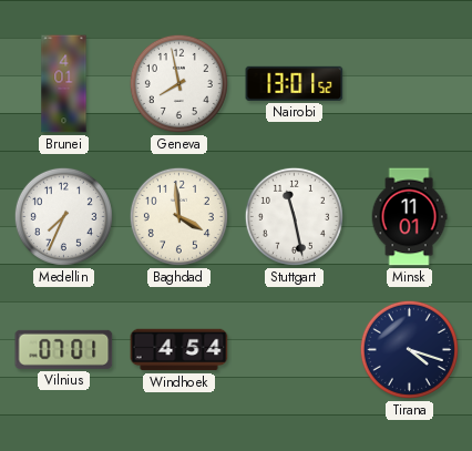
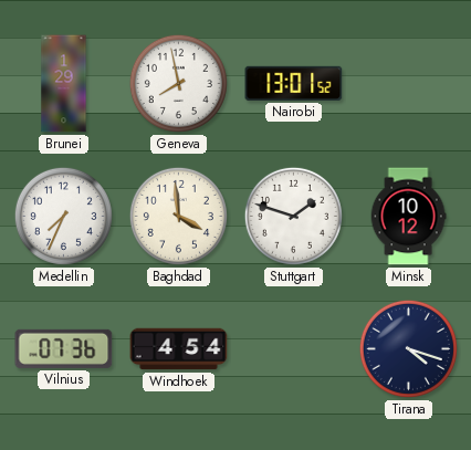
Brunei: 4:01 -> 1:29 (64, 84)
Stuttgart: 11:28 -> 1:48 (293, 216)
Minsk: 11:01 -> 10:12 (408, 217)
Vilnius: 07:01 -> 07:36 (64, 348)
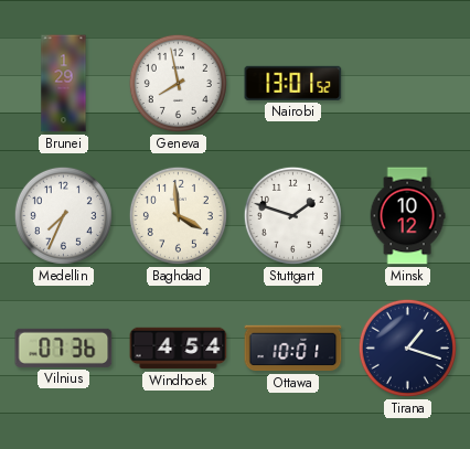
Ottawa: none -> 10:01 (293, 349)
Tirana: 4:18 -> 1:18 (407, 348)
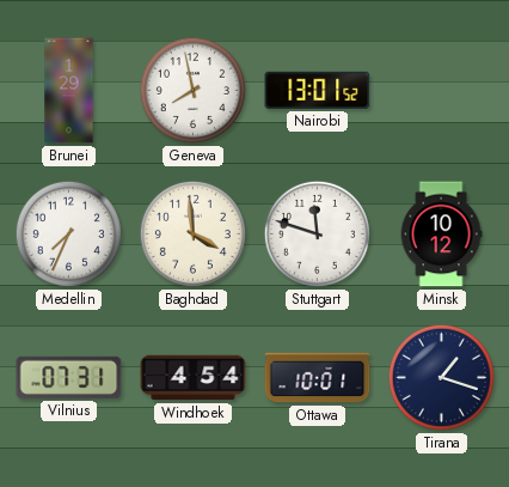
Stuttgart: 1:48 -> 11:48 (317, 233)
Vilnius: 07:36 -> 07:31 (69, 377)
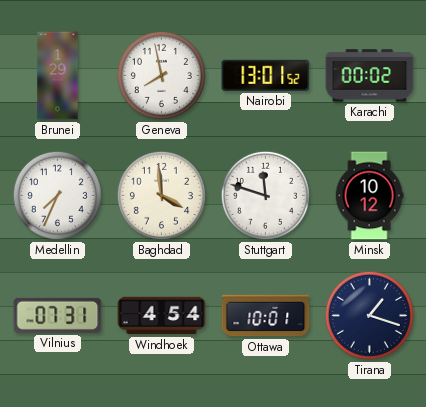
Karachi: none -> 00:02 (370, 76)
